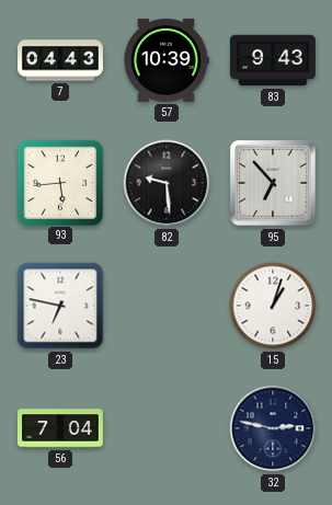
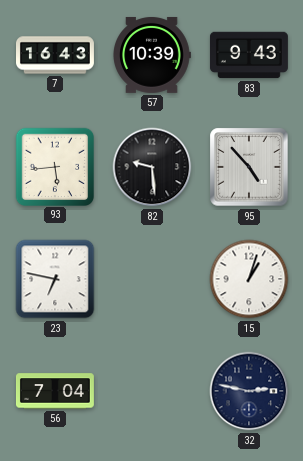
7: 04:43 -> 16:43 (56, 55)
95: 6:53 -> 4:53 (249, 167)
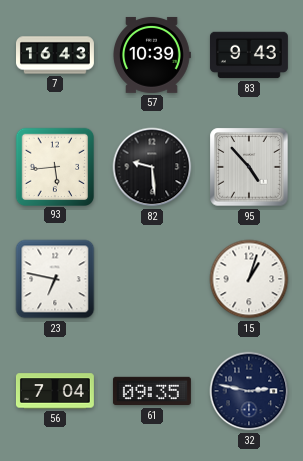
61: none -> 09:35 (152, 391)
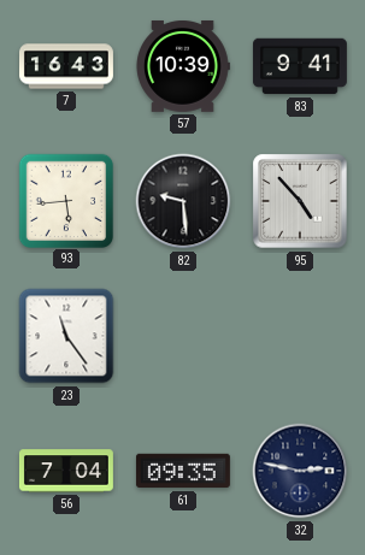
83: 9:43 -> 9:41 (300, 66)
23: 6:47 -> 11:24 (66, 336)
15: 1:03 -> none (249, 279)
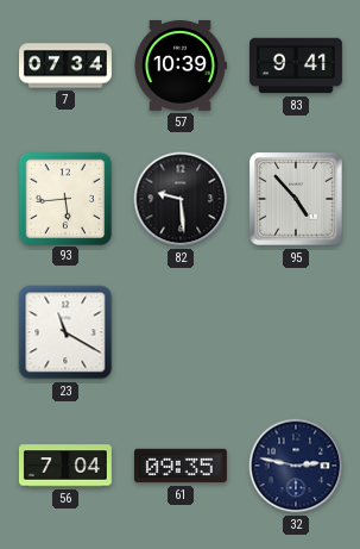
7: 16:43 -> 07:34 (67, 65)
23: 11:24 -> 11:20 (65, 332)
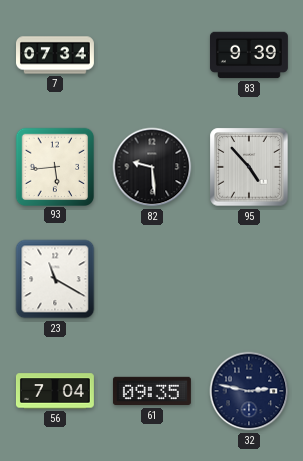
57: 10:39 -> none (181, 65)
83: 9:41 -> 9:39 (249, 55)
